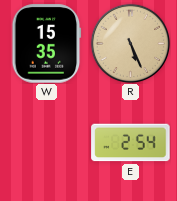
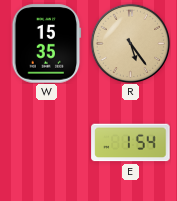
R: 5:26 -> 5:24 (130, 43)
E: 2:54 -> 1:54 (131, 143)
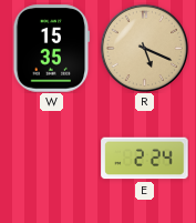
R: 5:24 -> 5:19 (144, 48)
E: 1:54 -> 2:24 (145, 159)
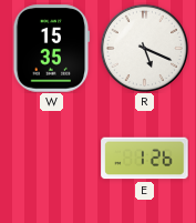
R dial: champagne -> white (144, 48)
E: 2:24 -> 1:26 (145, 159)
